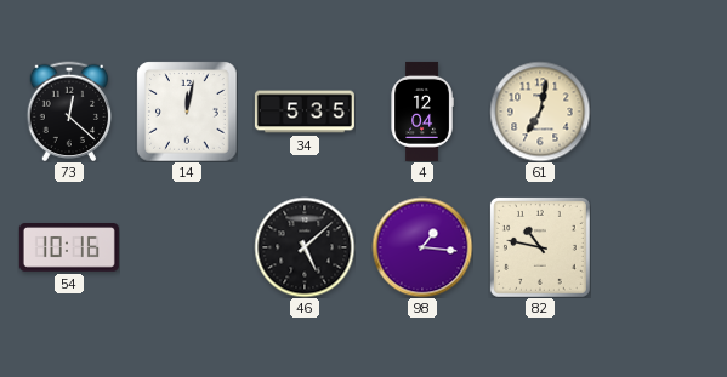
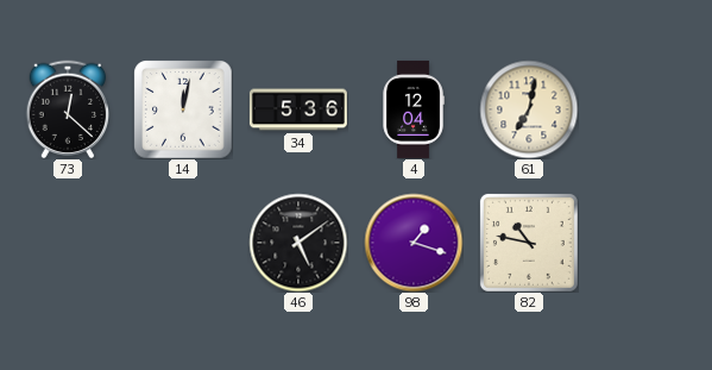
34: 5:35 -> 5:36 (298, 109)
54: 10:16 -> none (69, 247)
46: 5:08 -> 5:09 (298, 243)
98: 1:16 -> 1:18 (414, 243)
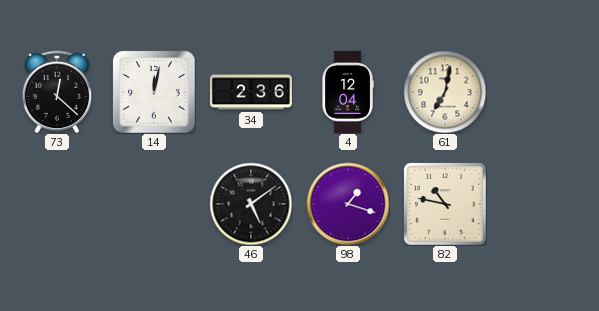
34: 5:36 -> 2:36 (251, 92)
